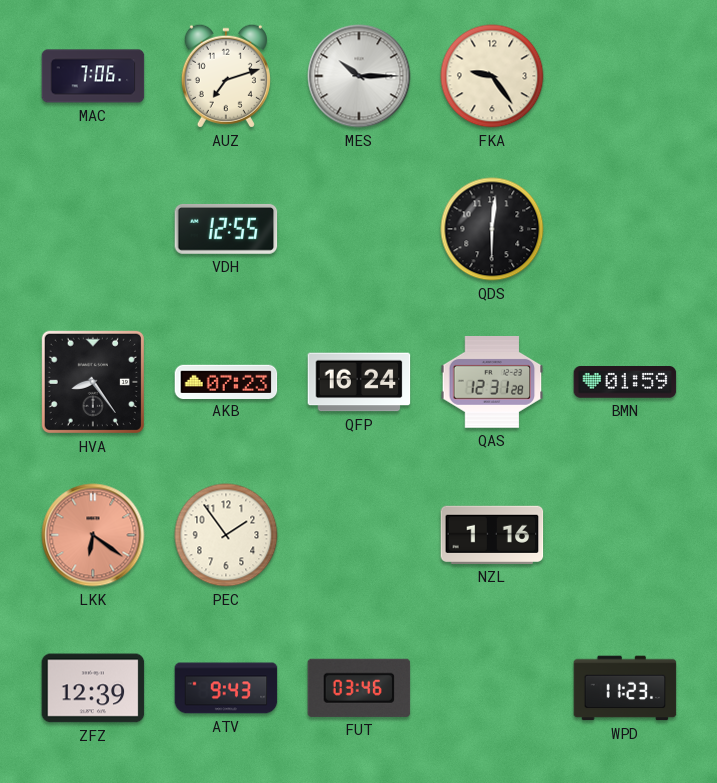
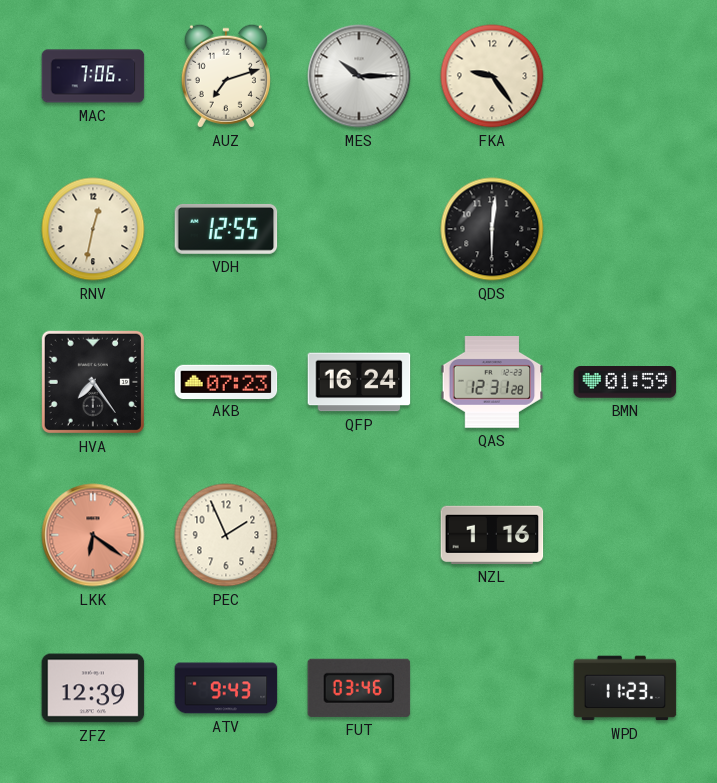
RNV: none -> 12:32 (93, 229)
HVA: 8:24 -> 7:24 (93, 382)
PEC: 1:54 -> 1:56 (226, 535)
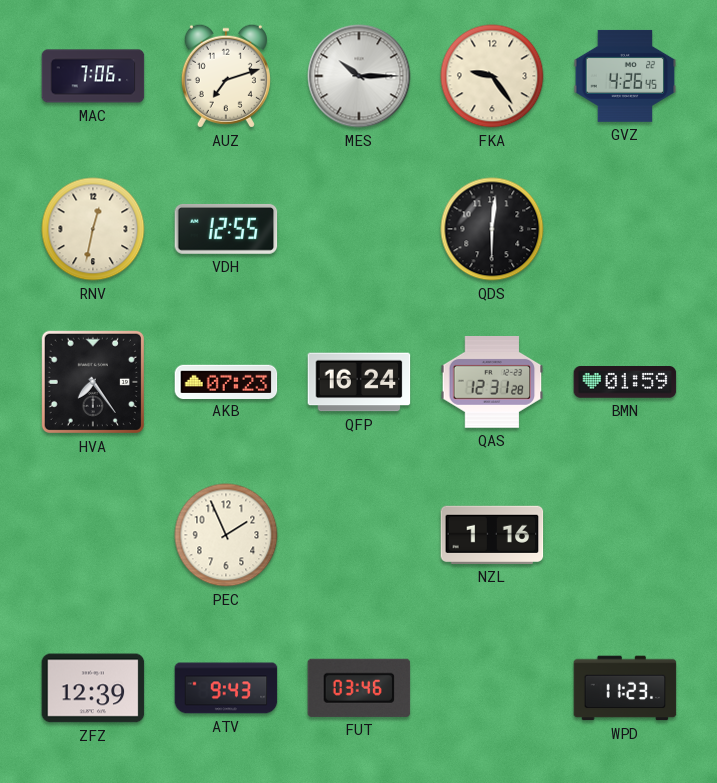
GVZ: none -> 4:26 (625, 76)
LKK: 6:21 -> none (93, 535)
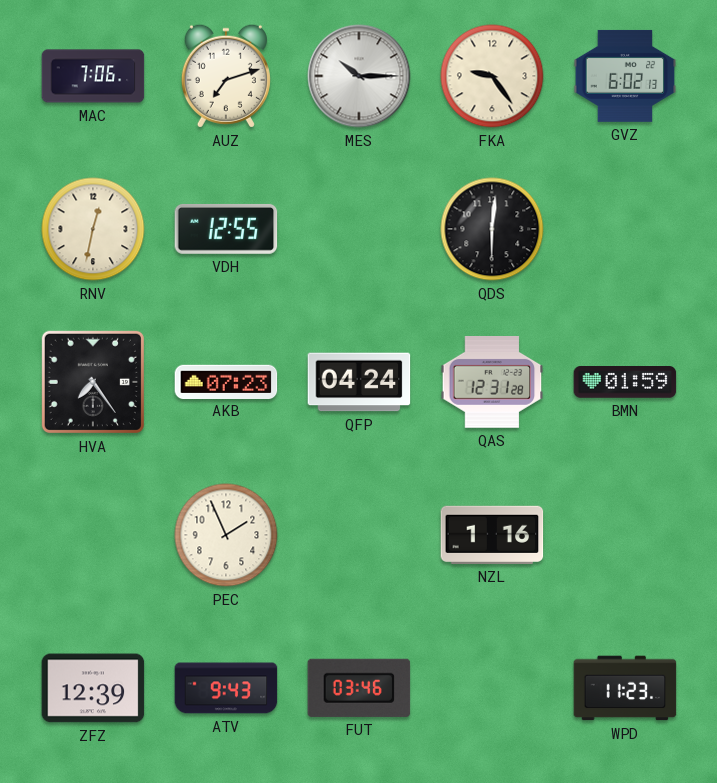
GVZ: 4:26 -> 6:02 (625, 76)
QFP: 16:24 -> 04:24 (359, 382)
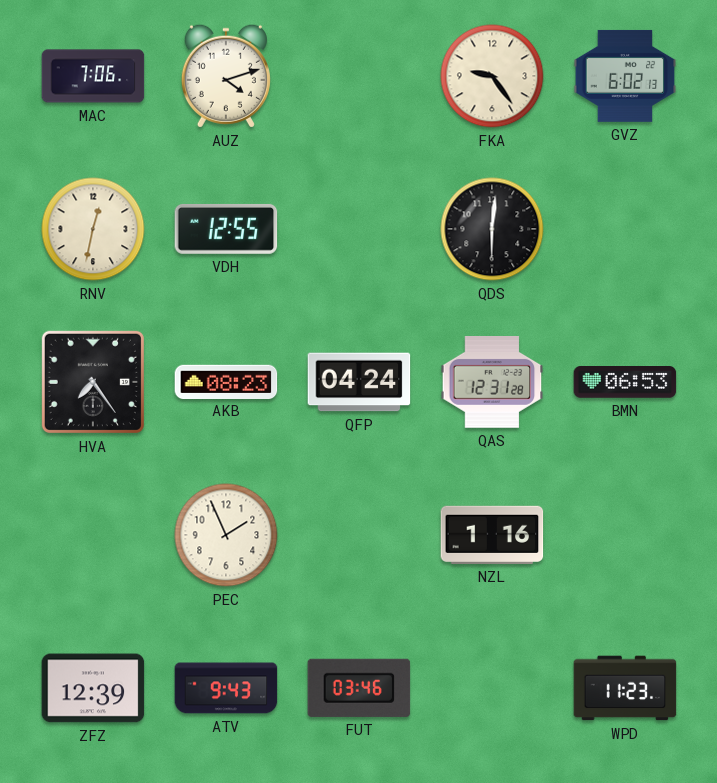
AUZ: 7:12 -> 4:12 (226, 76)
MES: 10:15 -> none (359, 76)
AKB: 07:23 -> 08:23 (226, 381)
BMN: 01:59 -> 06:53 (625, 383)
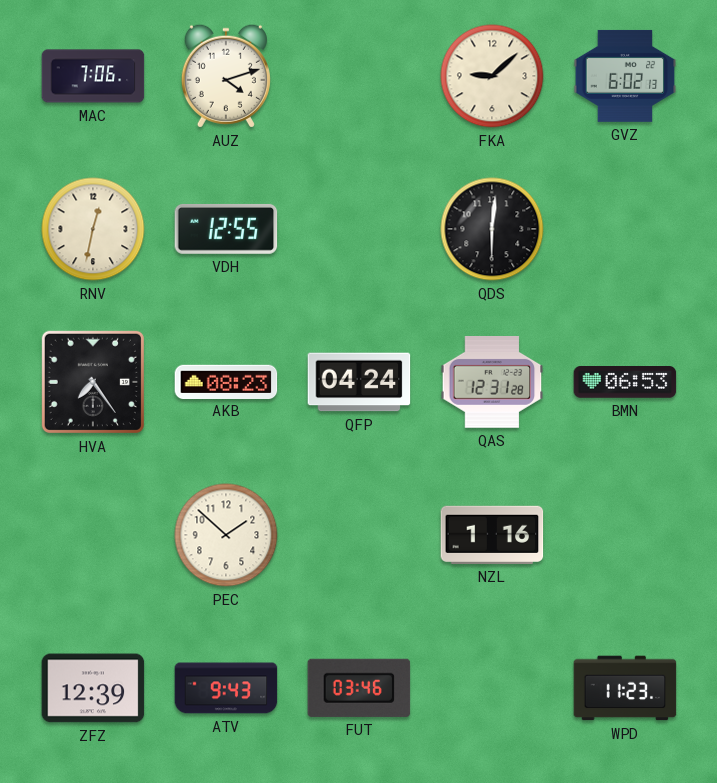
FKA: 9:24 -> 9:08 (492, 76)
PEC: 1:56 -> 1:52 (226, 535)
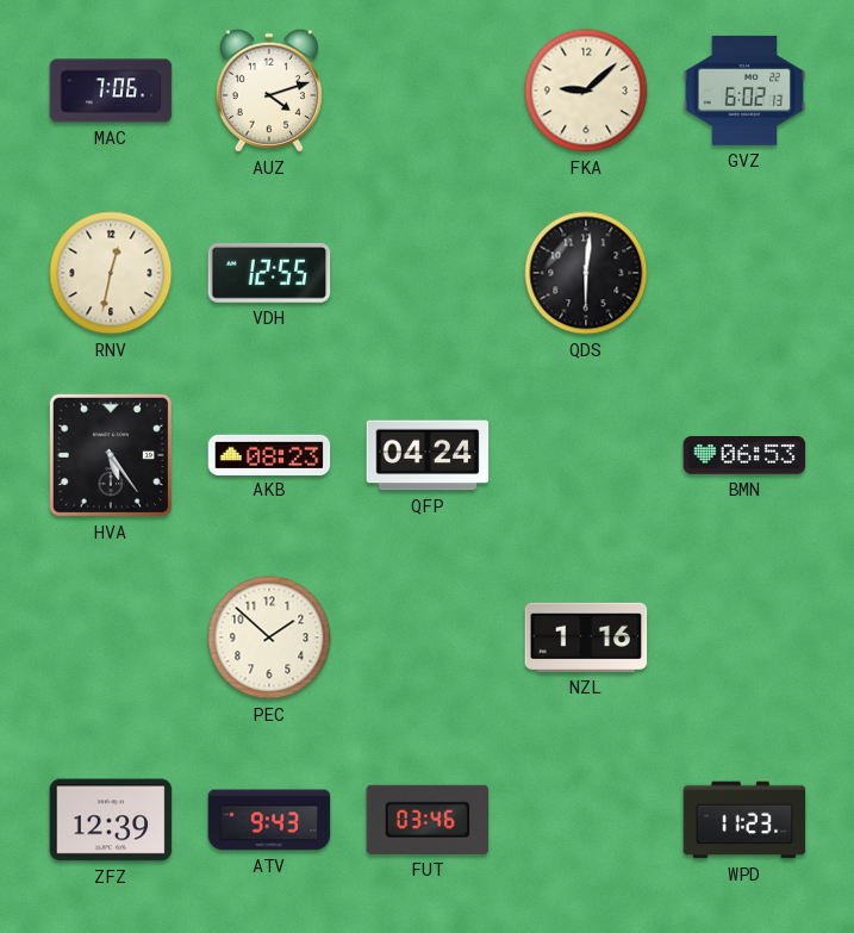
HVA: 7:24 -> 5:24 (111, 455)
QAS: 12:31 -> none (492, 383)
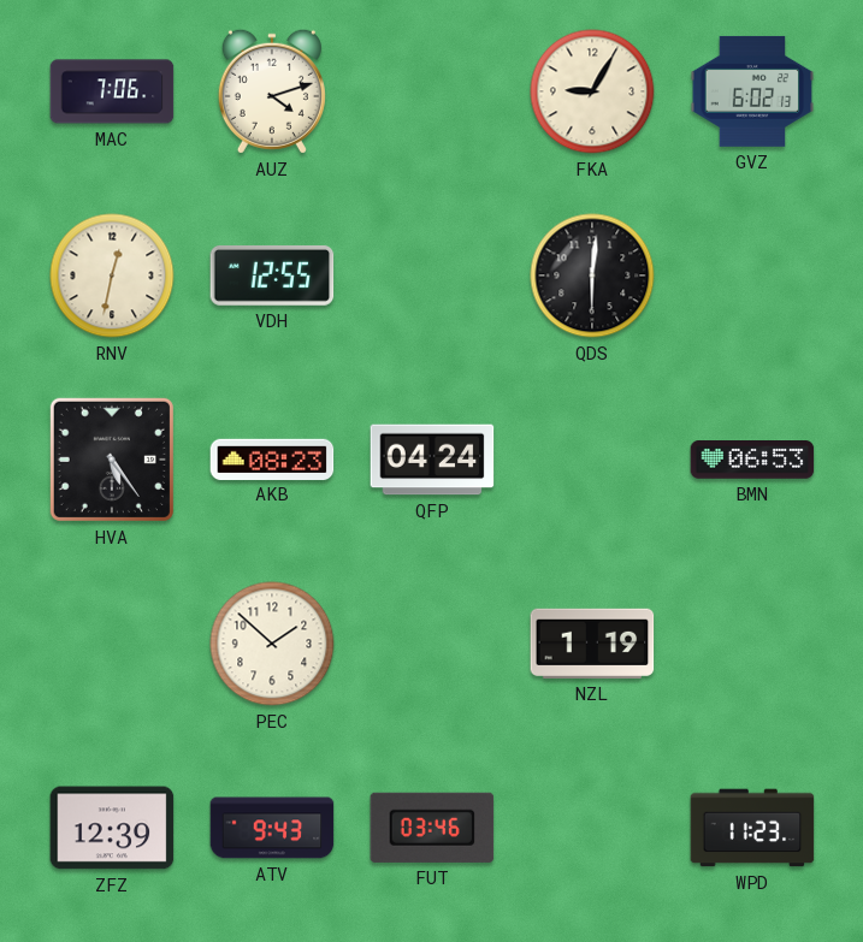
FKA: 9:08 -> 9:05 (592, 91)
NZL: 1:16 -> 1:19 (592, 644)
